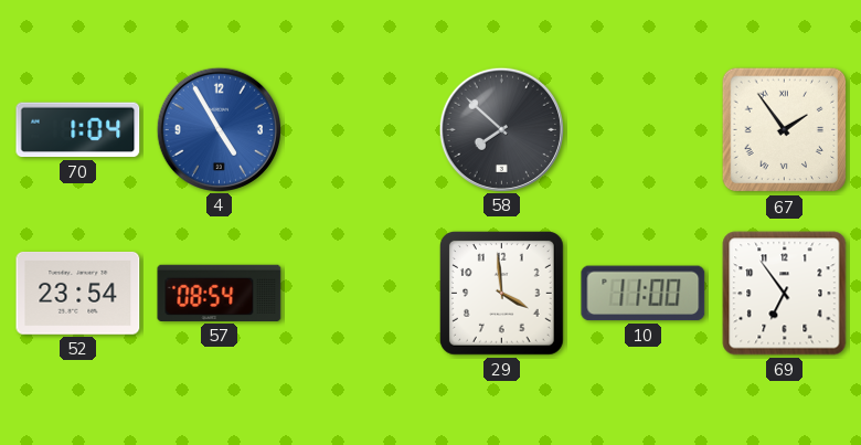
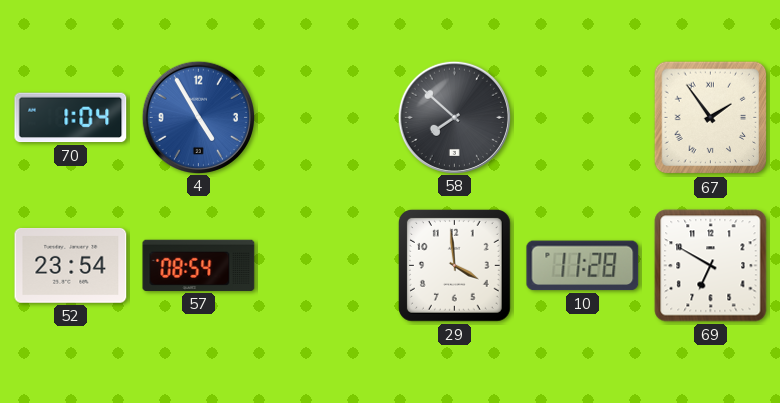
10: 11:00 -> 11:28 (583, 266)
69: 6:54 -> 6:50 (711, 266)
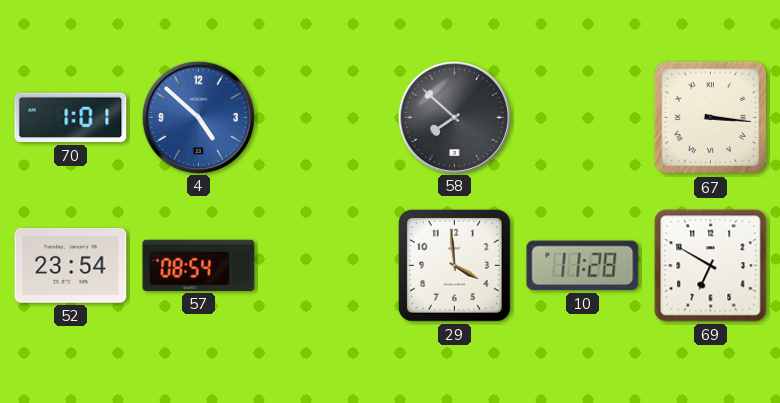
70: 1:04 -> 1:01 (71, 118)
4: 4:55 -> 4:52 (198, 117)
67: 1:54 -> 3:16 (711, 118)
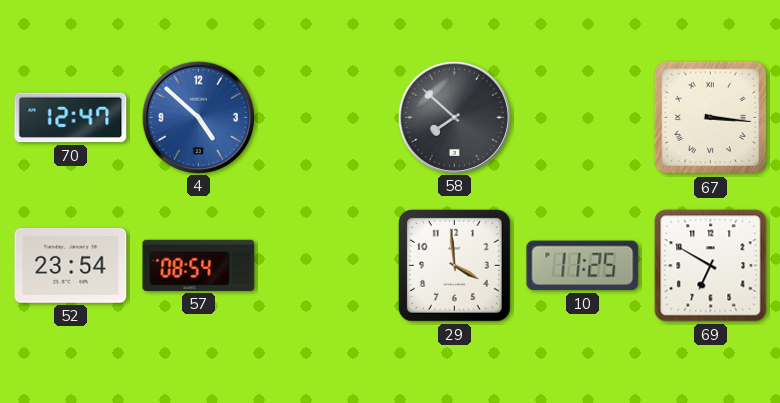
70: 1:01 -> 12:47 (71, 118)
10: 11:28 -> 11:25 (583, 266)
